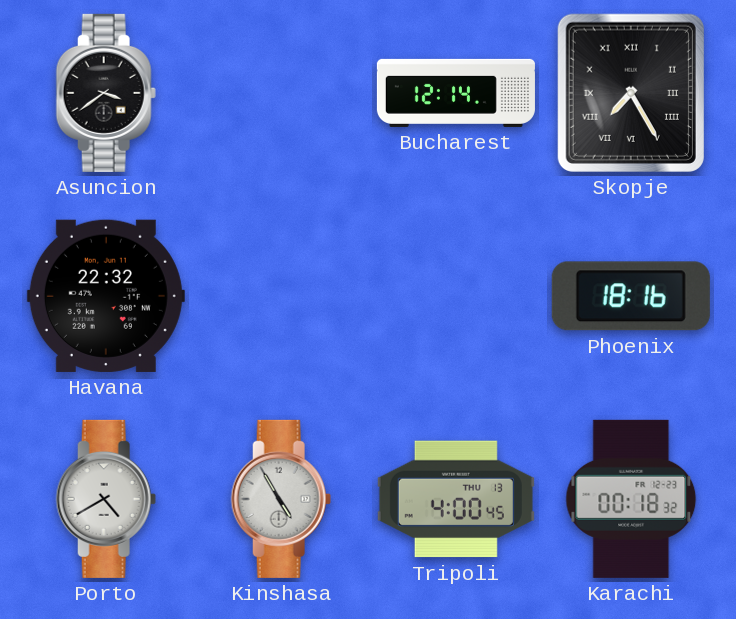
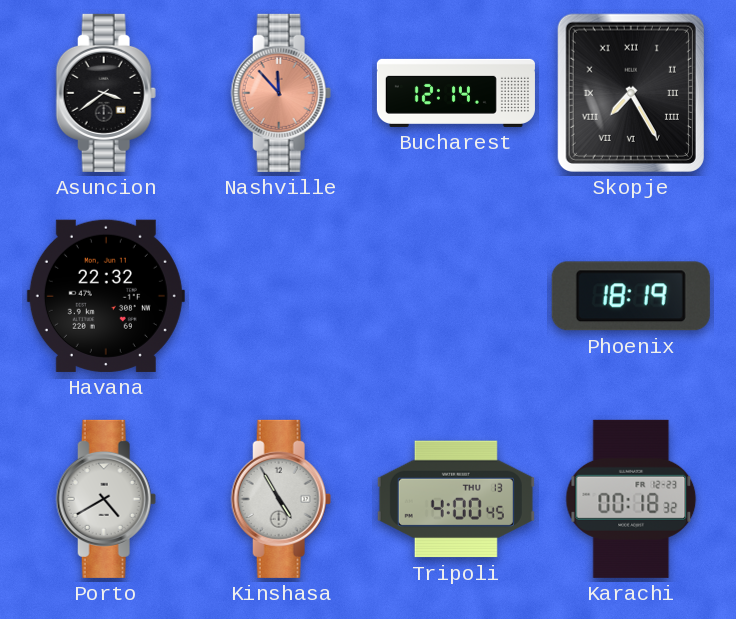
Nashville: none -> 11:53 (281, 93)
Phoenix: 18:16 -> 18:19 (631, 296)
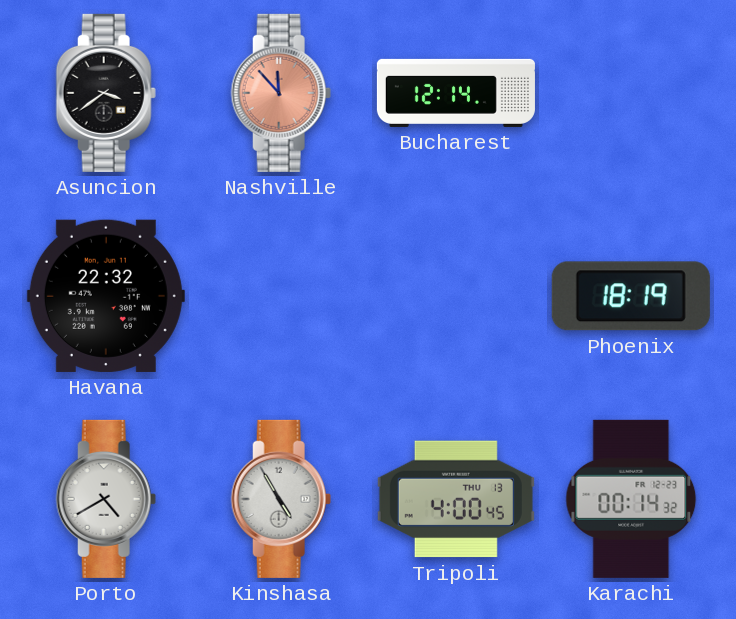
Skopje: 7:25 -> none (631, 93)
Karachi: 00:18 -> 00:14 (631, 499)
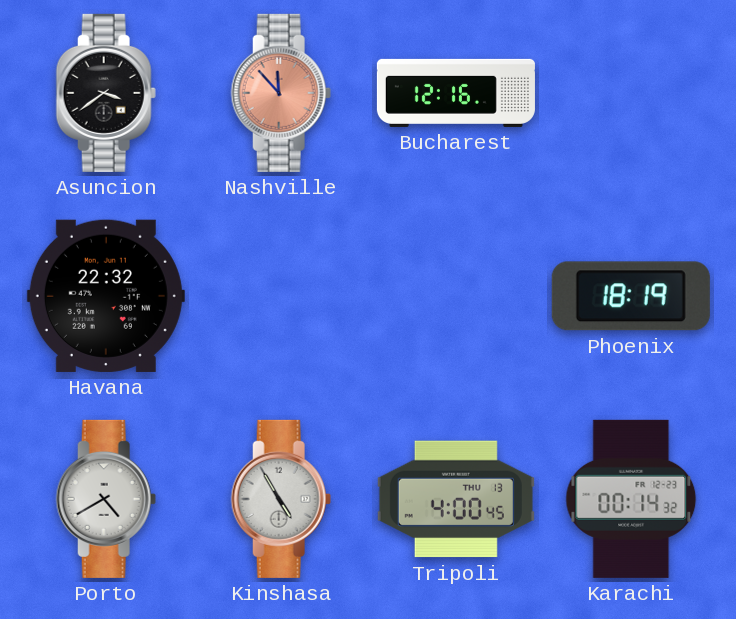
Bucharest: 12:14 -> 12:16 (456, 93)
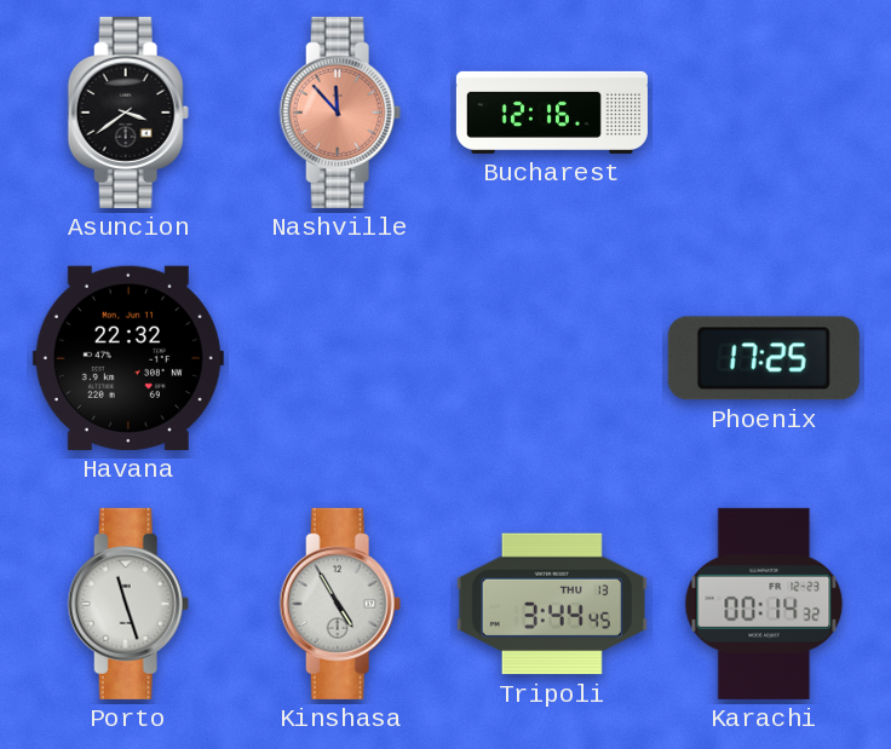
Phoenix: 18:19 -> 17:25 (764, 358)
Porto: 4:40 -> 11:27 (128, 604)
Tripoli: 4:00 -> 3:44 (552, 604)
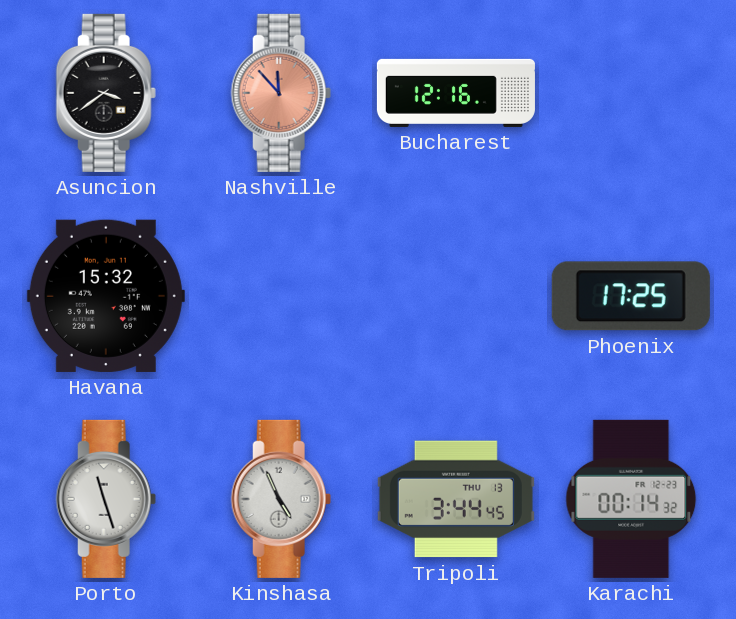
Havana: 22:32 -> 15:32 (106, 296)
Kinshasa: 4:55 -> 4:56 (281, 499)
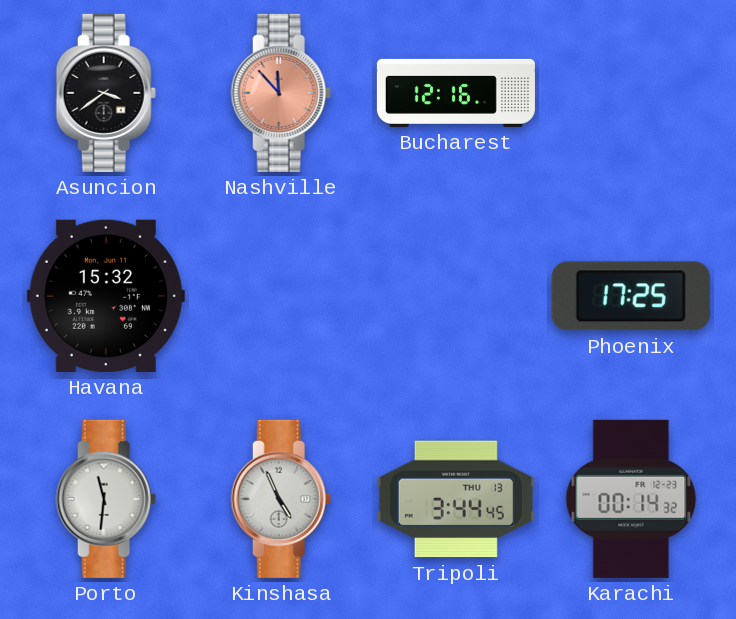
Porto: 11:27 -> 11:31 (106, 499)
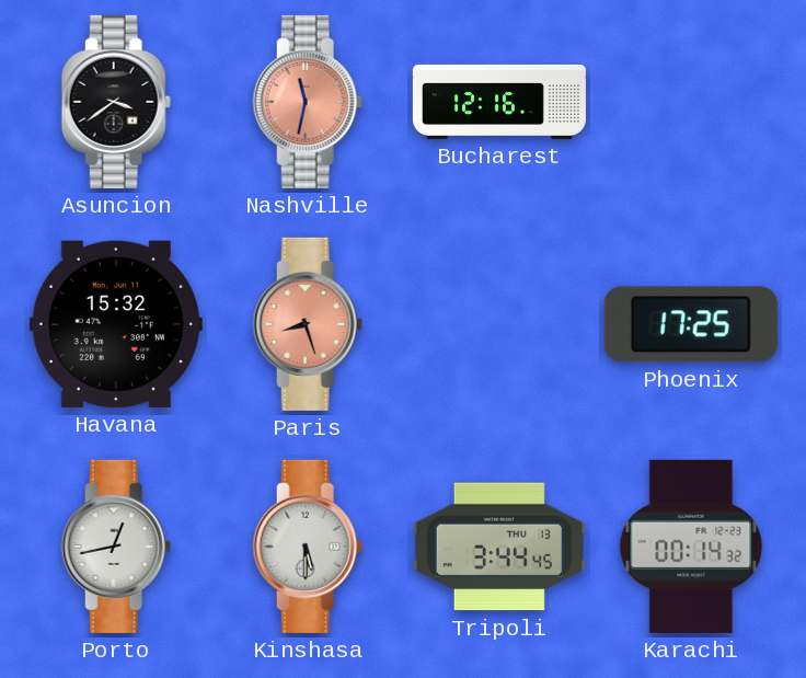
Nashville: 11:53 -> 11:32 (308, 102)
Paris: none -> 8:27 (308, 324)
Porto: 11:31 -> 12:43 (116, 547)
Kinshasa: 4:56 -> 5:30 (308, 547)
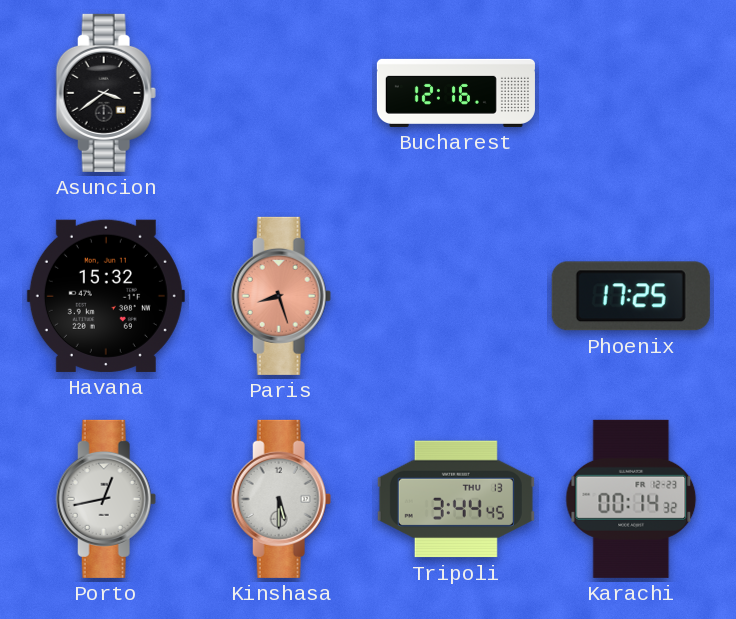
Nashville: 11:32 -> none (308, 102)
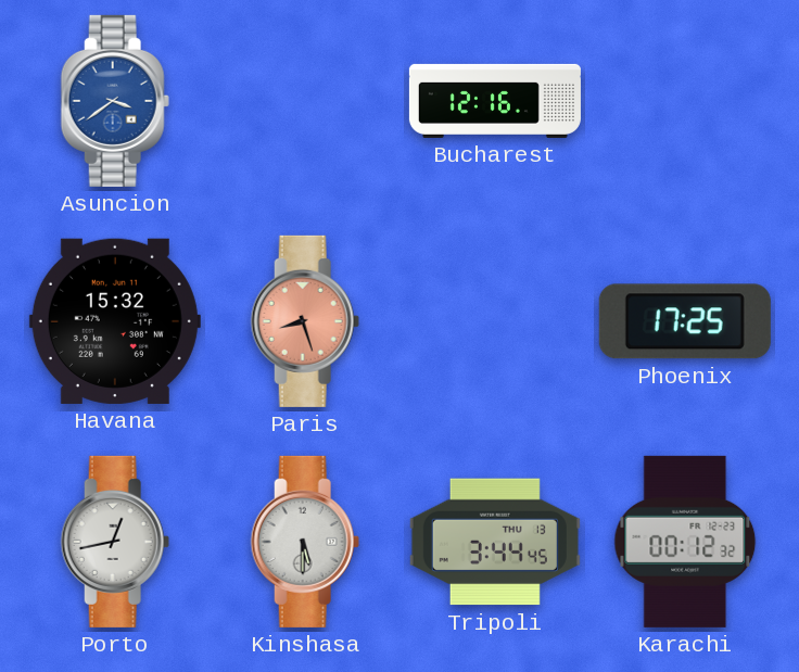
Asuncion dial: black -> blue (115, 101)
Karachi: 00:14 -> 00:12 (685, 542)
